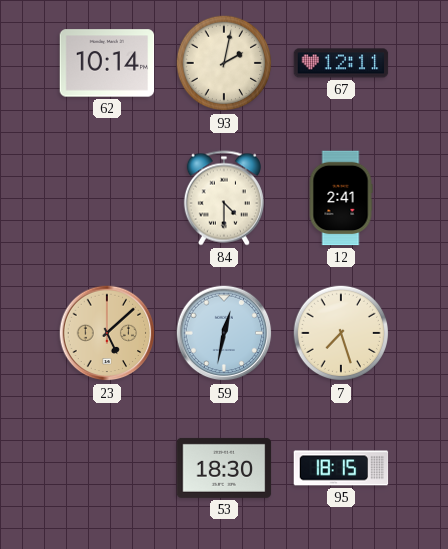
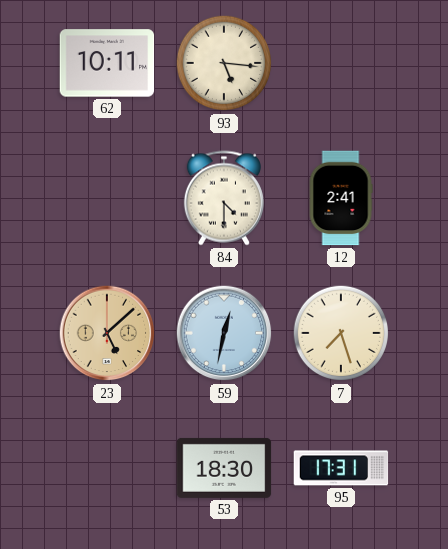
62: 10:14 -> 10:11 (107, 63)
93: 2:02 -> 5:16 (224, 63)
67: 12:11 -> none (341, 63)
95: 18:15 -> 17:31 (341, 468)
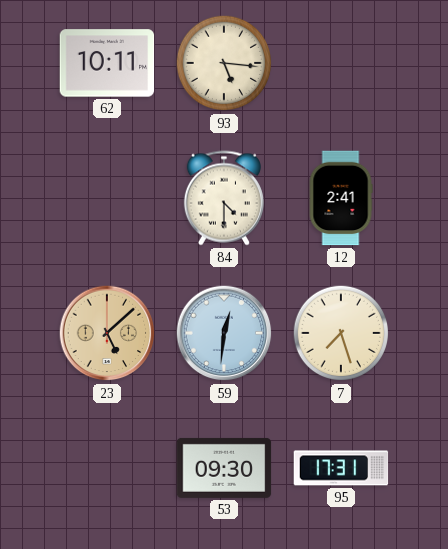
59: 12:32 -> 12:31 (224, 333)
53: 18:30 -> 09:30 (224, 468)
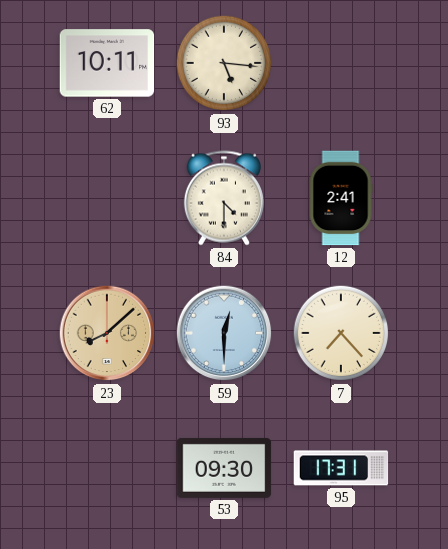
23: 5:08 -> 8:08 (107, 333)
59: 12:31 -> 12:30 (224, 333)
7: 7:27 -> 7:23 (341, 333)
